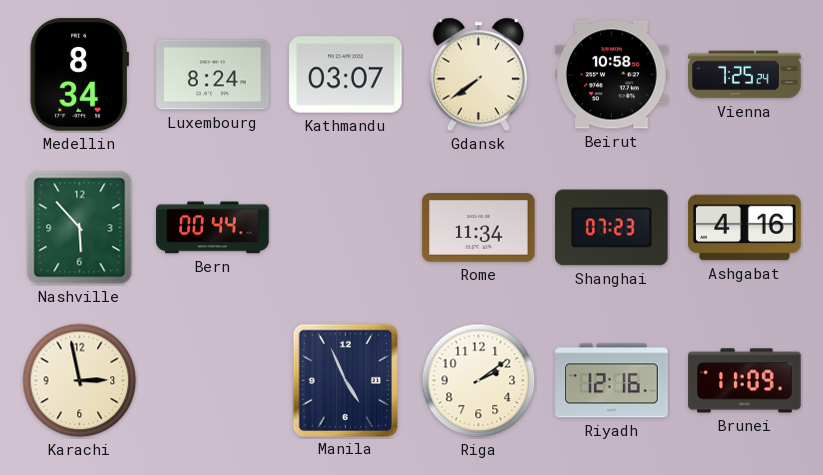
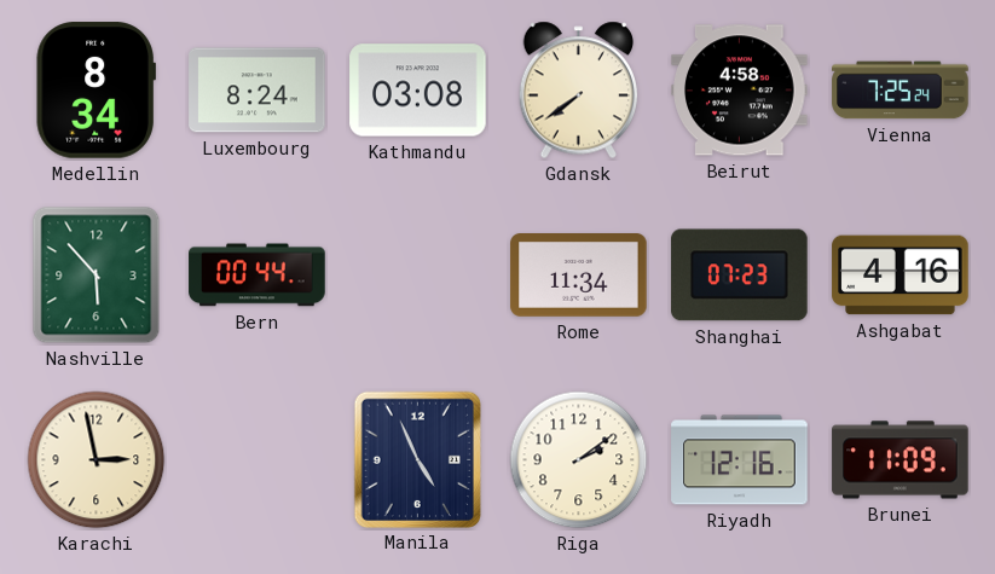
Kathmandu: 03:07 -> 03:08 (418, 91)
Beirut: 10:58 -> 4:58 (740, 91)
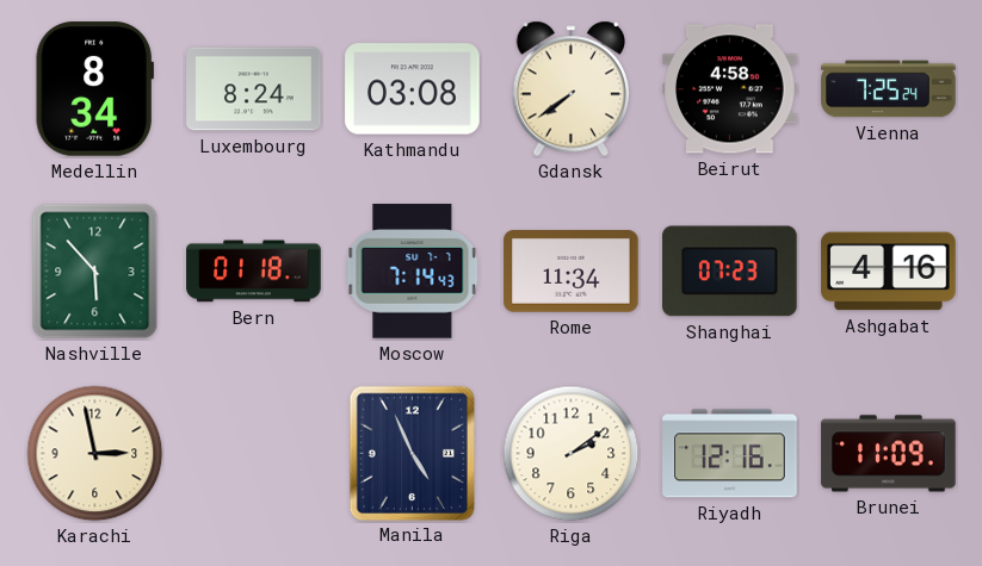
Bern: 00:44 -> 01:18 (254, 272)
Moscow: none -> 7:14 (413, 272)
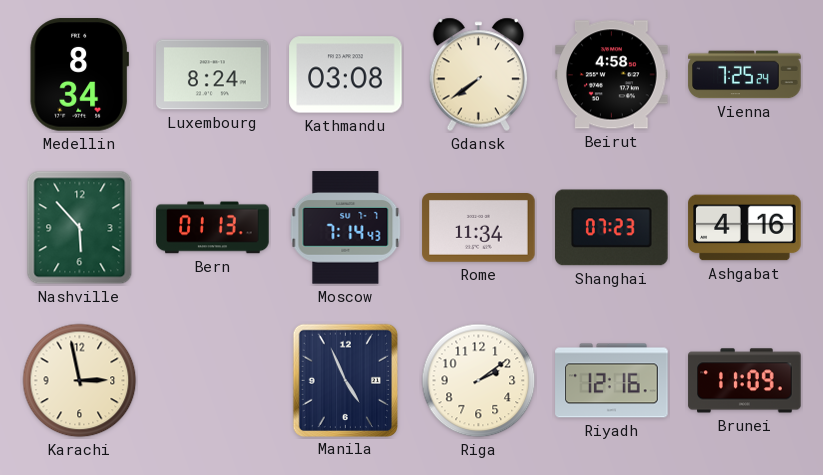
Bern: 01:18 -> 01:13 (213, 228)
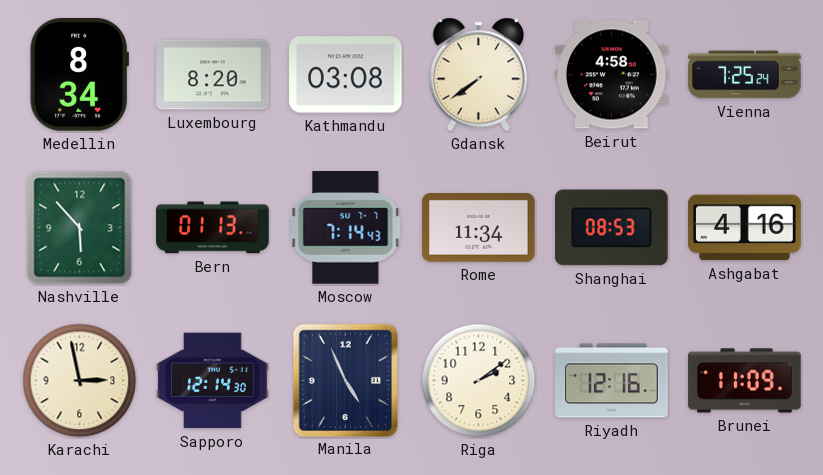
Luxembourg: 8:24 -> 8:20 (213, 75)
Shanghai: 07:23 -> 08:53 (612, 228)
Sapporo: none -> 12:14 (213, 381)
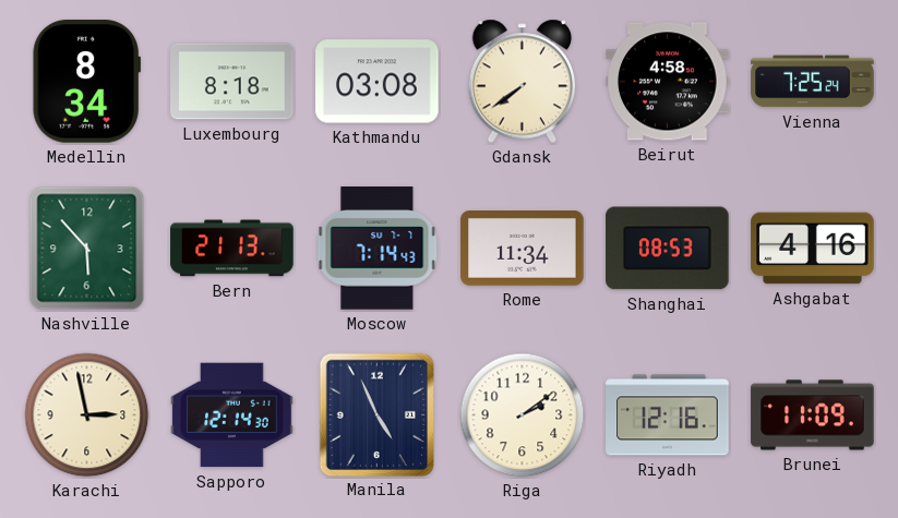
Luxembourg: 8:20 -> 8:18 (232, 82)
Bern: 01:13 -> 21:13 (232, 249)
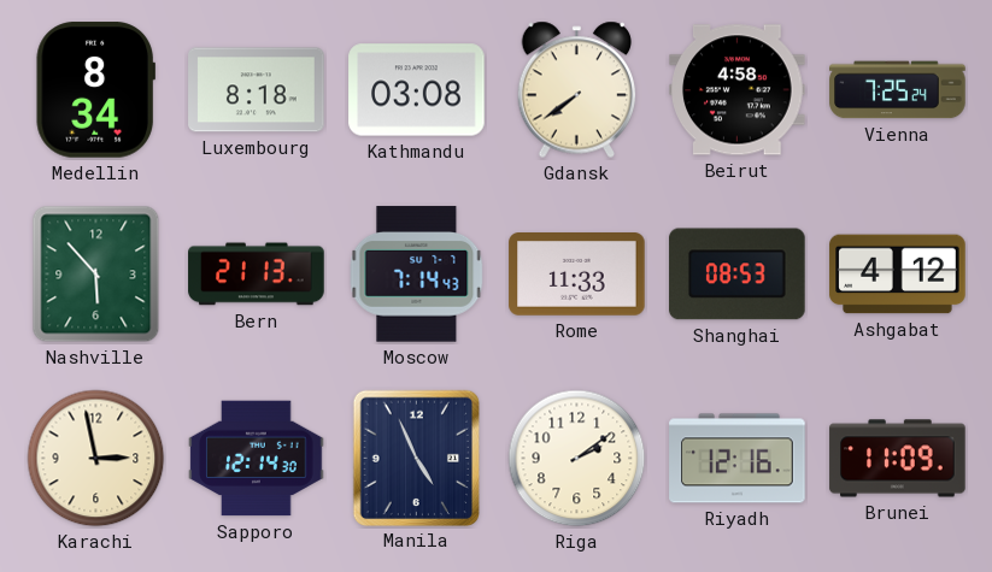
Rome: 11:34 -> 11:33 (577, 275)
Ashgabat: 4:16 -> 4:12 (898, 275)
